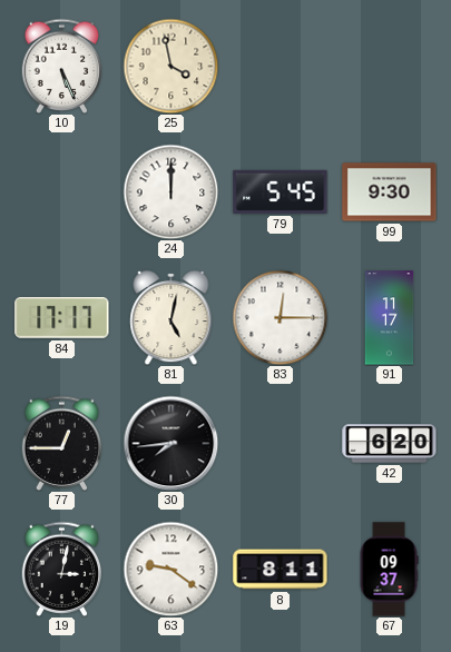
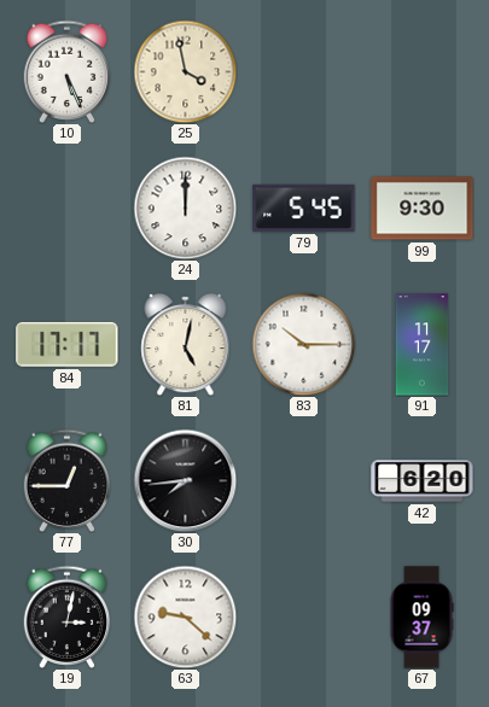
83: 12:15 -> 10:15 (303, 344)
63: 9:21 -> 9:22 (185, 617)
8: 8:11 -> none (281, 570)
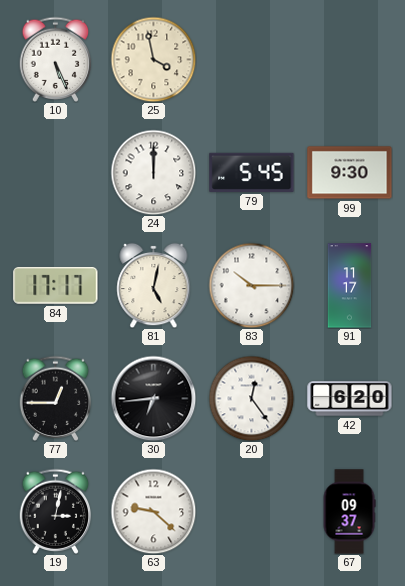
30: 7:44 -> 6:44 (153, 398)
20: none -> 12:24 (251, 398)
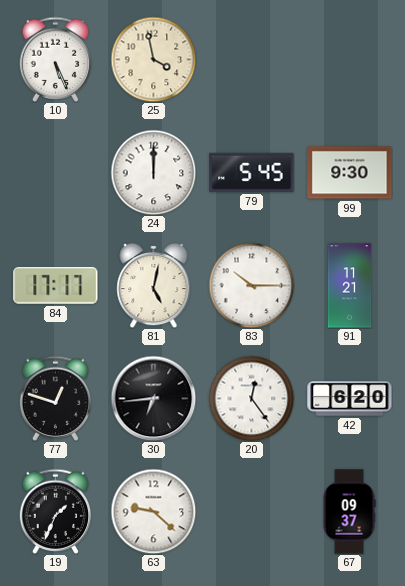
91: 11:17 -> 11:21 (350, 286)
77: 12:45 -> 12:48 (56, 398)
19: 3:02 -> 1:34 (56, 511)
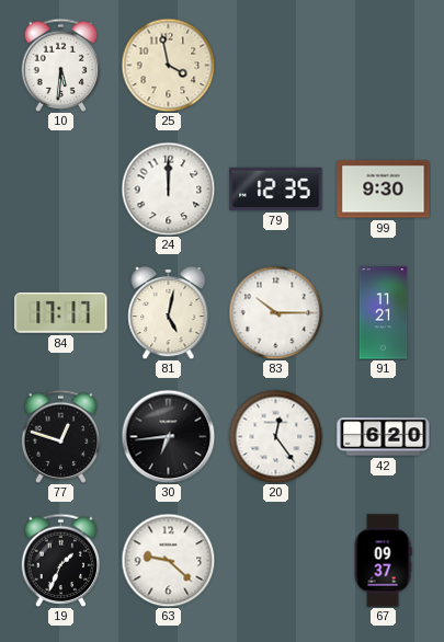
10: 5:26 -> 5:31 (61, 65)
79: 5:45 -> 12:35 (276, 188)
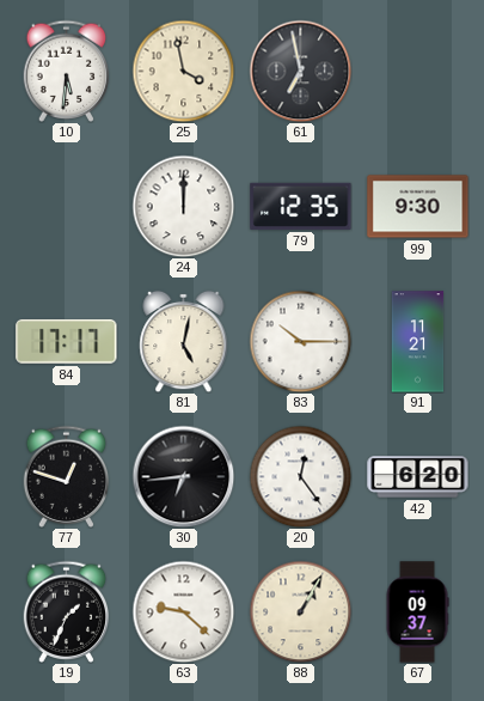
61: none -> 6:58 (300, 71)
88: none -> 1:05 (300, 611)
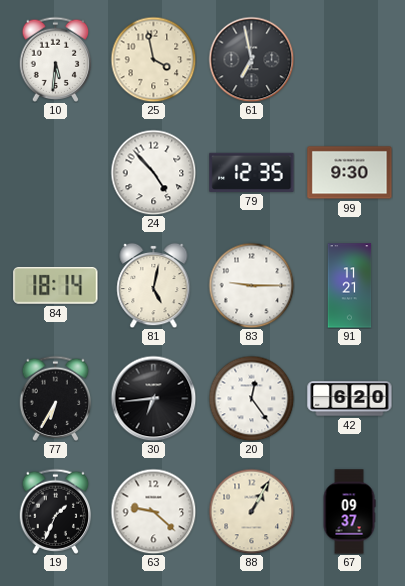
24: 12:00 -> 4:53 (153, 172)
84: 17:17 -> 18:14 (56, 285)
83: 10:15 -> 9:15 (251, 285)
77: 12:48 -> 6:35 (56, 398)
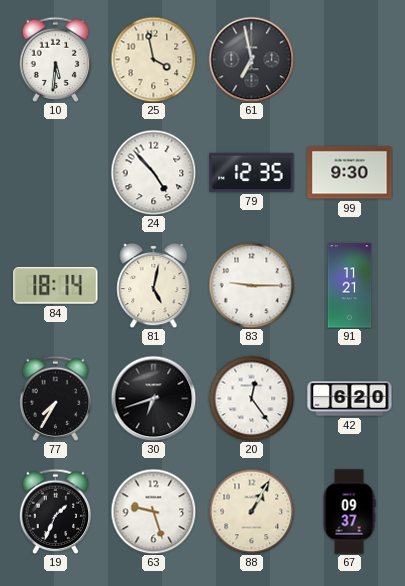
77: 6:35 -> 7:35 (56, 398)
30: 6:44 -> 6:42 (153, 398)
63: 9:22 -> 9:27 (153, 511)
